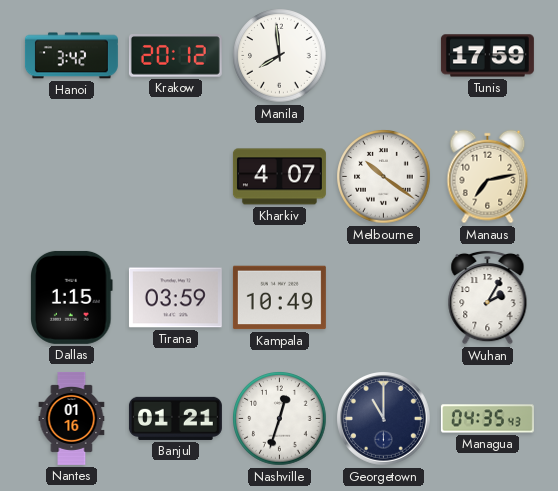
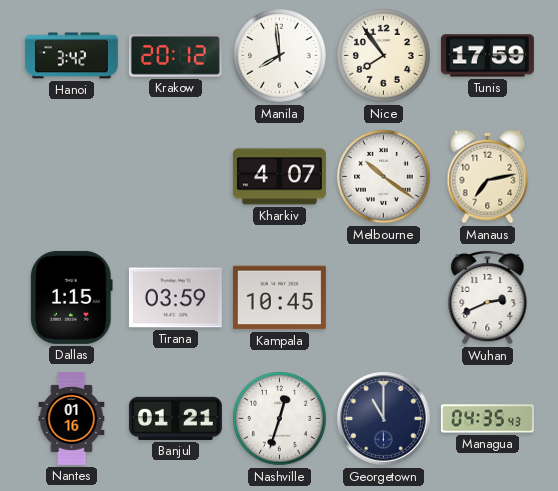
Nice: none -> 7:54 (384, 56)
Kampala: 10:49 -> 10:45 (279, 298)
Wuhan: 2:05 -> 2:41 (488, 297)
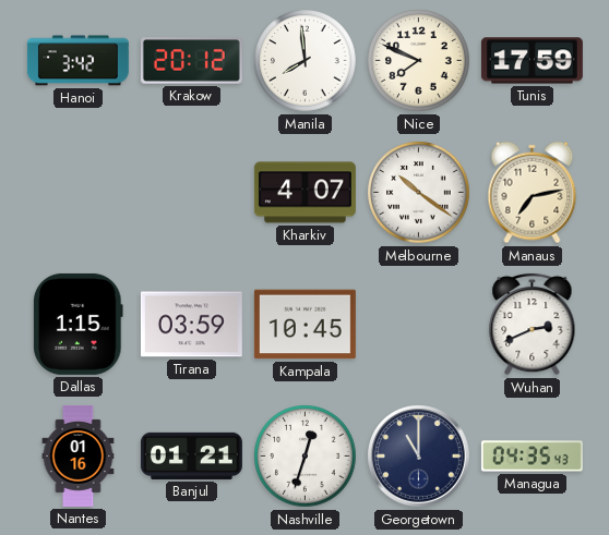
Nice: 7:54 -> 7:49 (419, 61)
